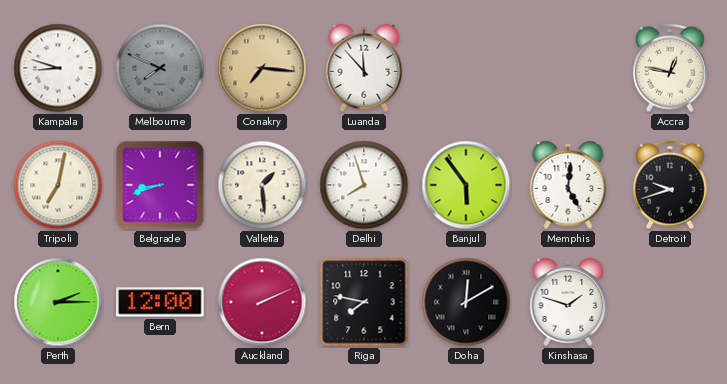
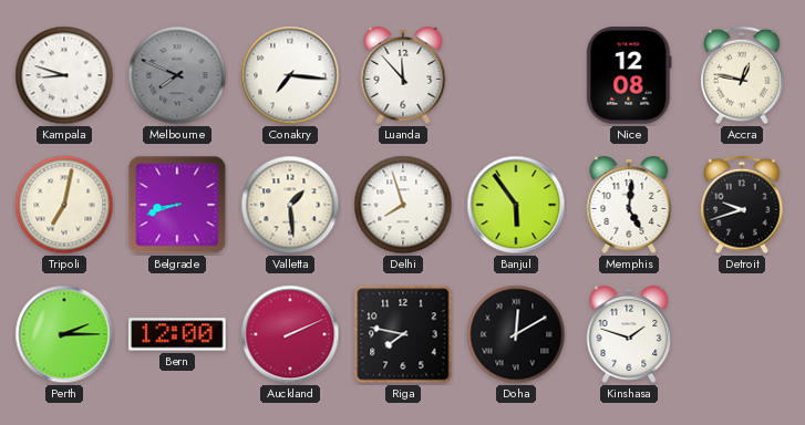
Conakry dial: champagne -> white (290, 75)
Nice: none -> 12:08 (629, 75)
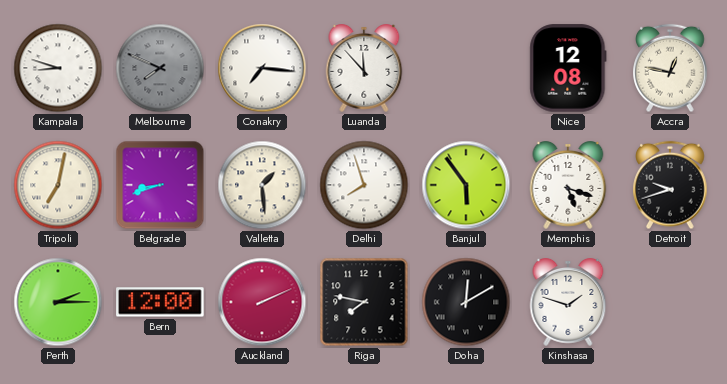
Memphis: 5:01 -> 5:18 (568, 186)
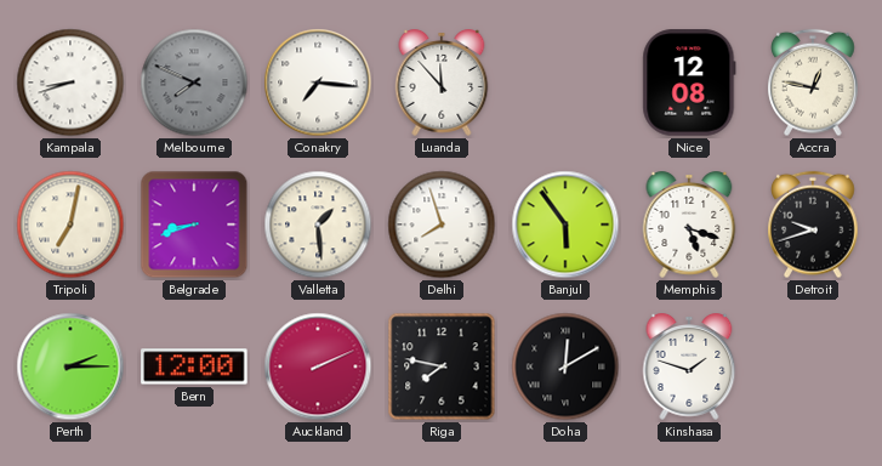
Kampala: 8:48 -> 8:42 (70, 83)
